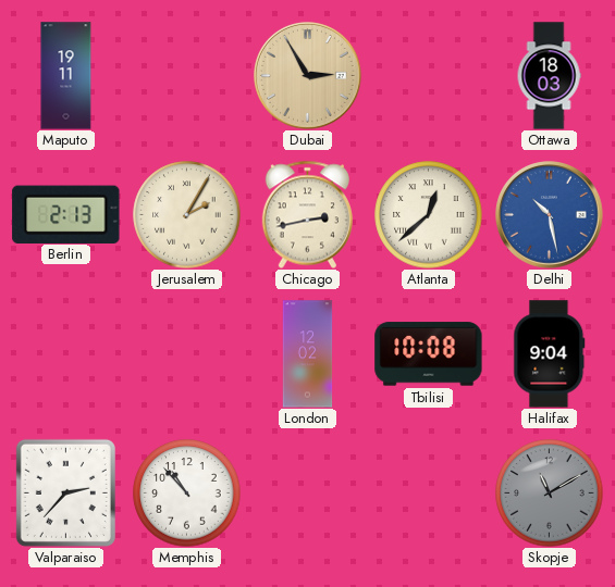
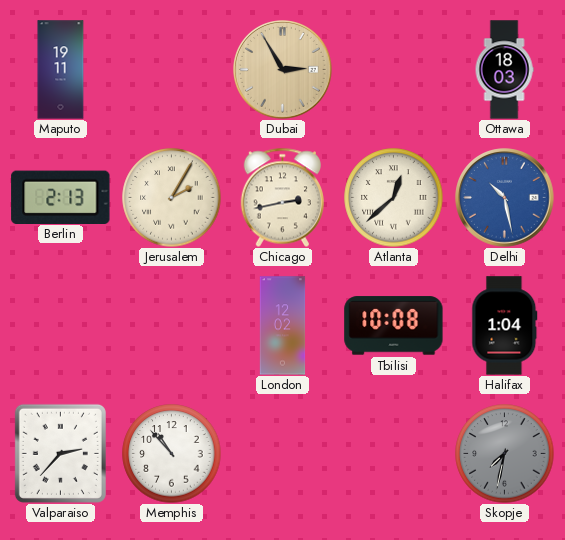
Halifax: 9:04 -> 1:04 (505, 326)
Skopje: 11:10 -> 7:32 (505, 454)
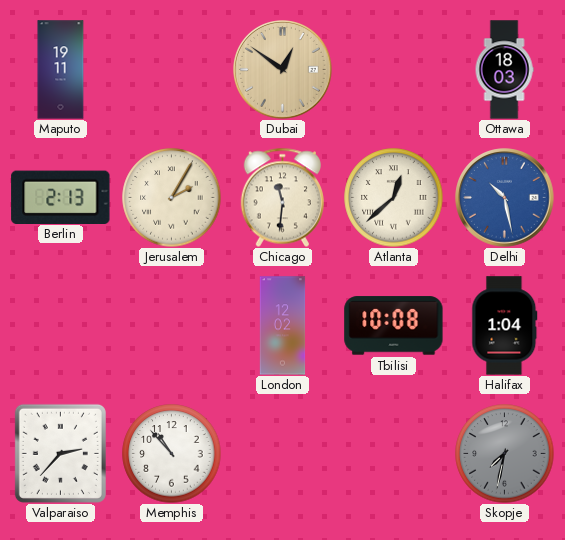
Dubai: 2:55 -> 12:51 (283, 70)
Chicago: 2:43 -> 11:31 (282, 197)
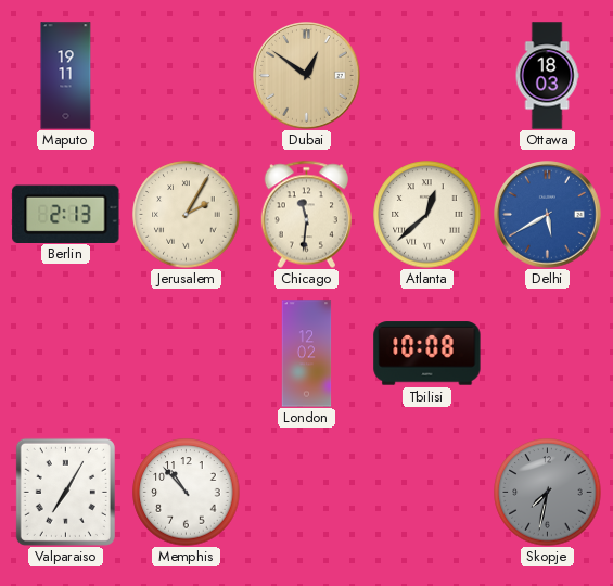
Delhi: 10:28 -> 5:40 (548, 215)
Halifax: 1:04 -> none (505, 326)
Valparaiso: 2:37 -> 7:05 (65, 492)
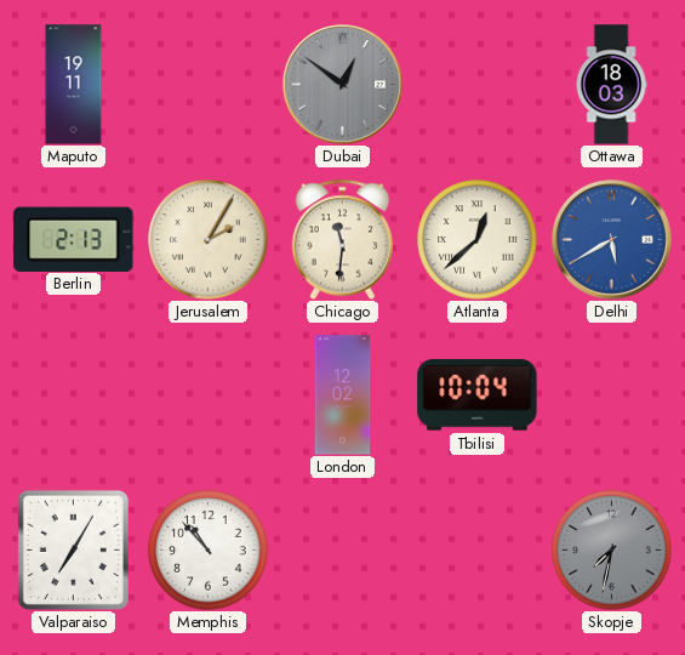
Dubai dial: champagne -> grey (343, 85)
Tbilisi: 10:08 -> 10:04 (478, 395)
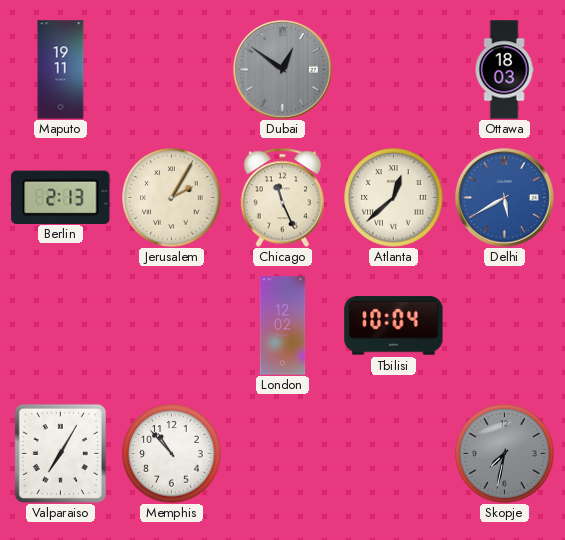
Chicago: 11:31 -> 11:26 (282, 197)
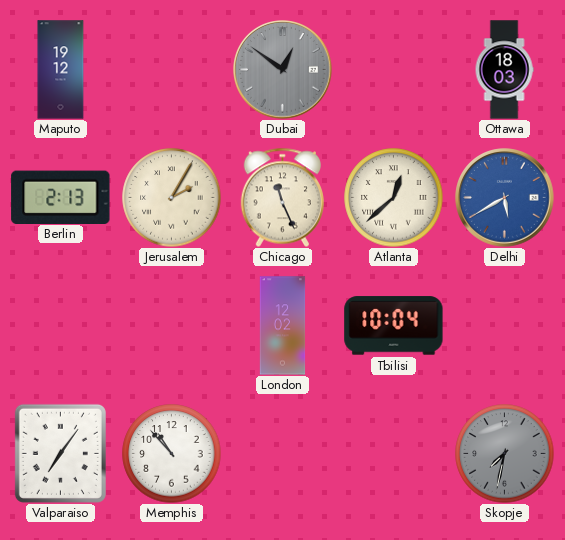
Maputo: 19:11 -> 19:12 (61, 70)
Valparaiso: 7:05 -> 7:06 (60, 453)
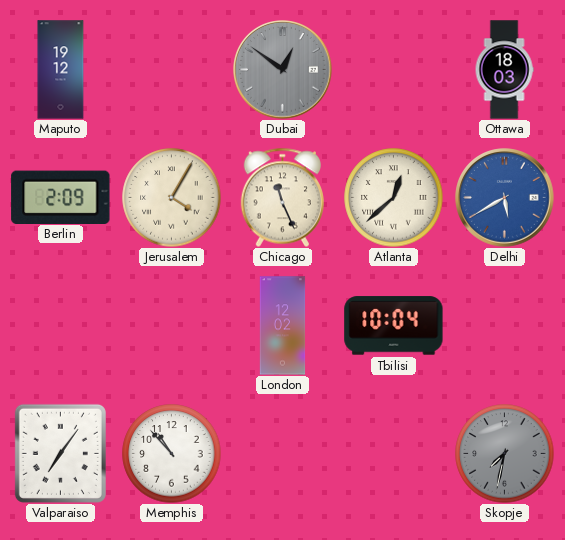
Berlin: 2:13 -> 2:09 (61, 197)
Jerusalem: 2:05 -> 4:05 (172, 198)
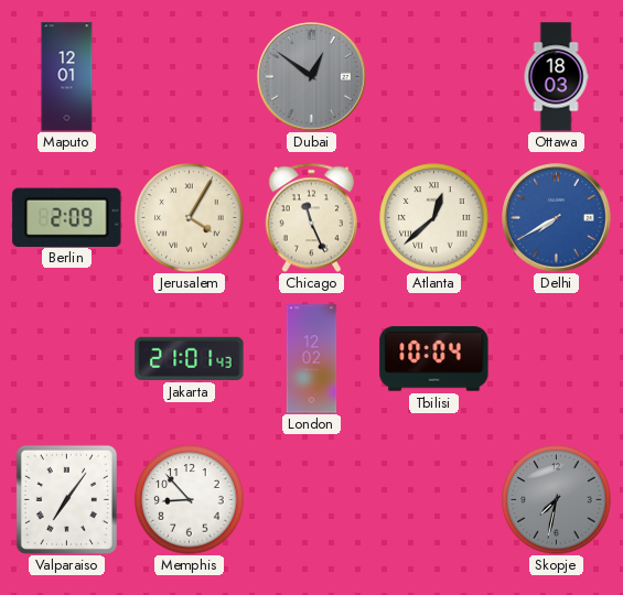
Maputo: 19:12 -> 12:01 (67, 77)
Delhi: 5:40 -> 7:40 (557, 218)
Jakarta: none -> 21:01 (190, 358)
Memphis: 10:53 -> 8:53 (190, 500)
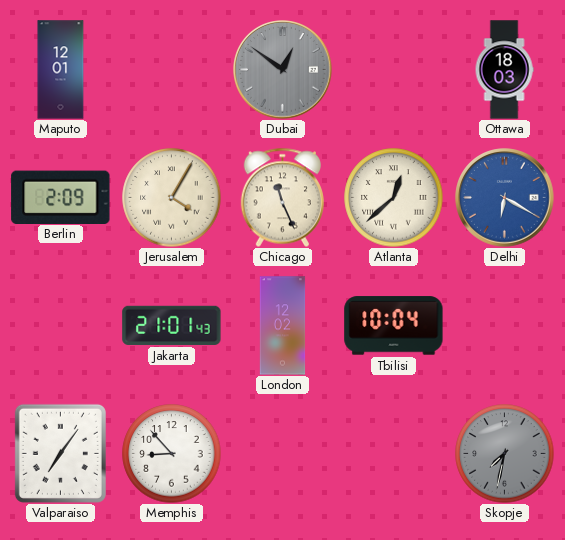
Delhi: 7:40 -> 6:20 (505, 198)
